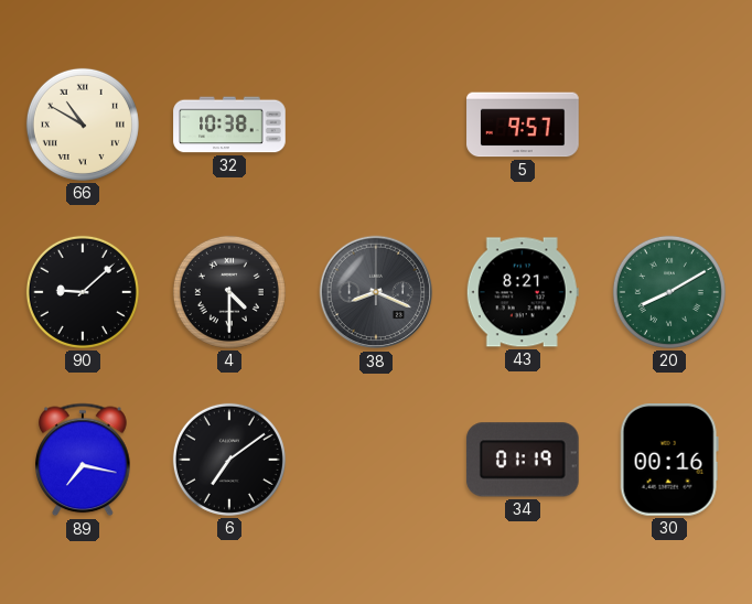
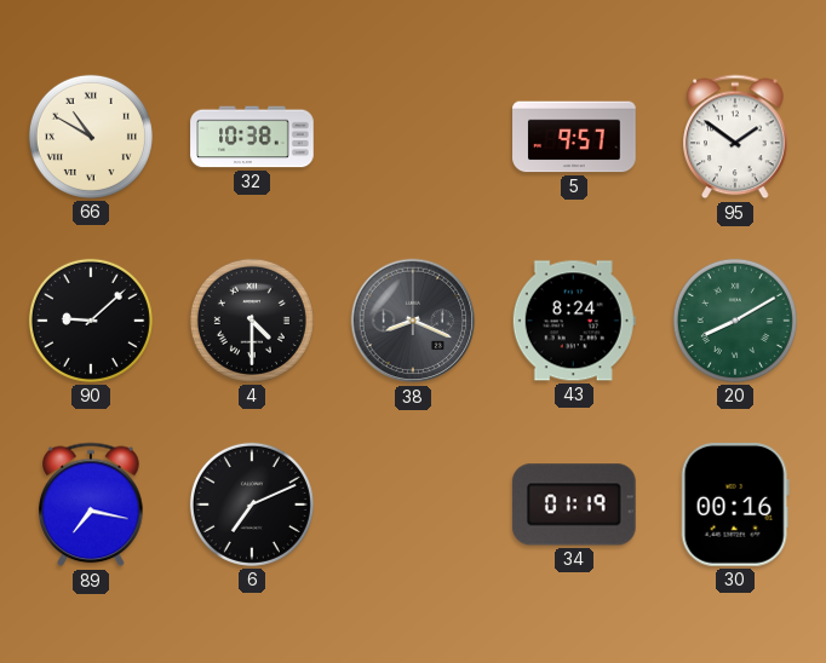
95: none -> 1:51 (735, 137)
43: 8:21 -> 8:24 (574, 321)
6: 7:09 -> 7:11 (252, 505)
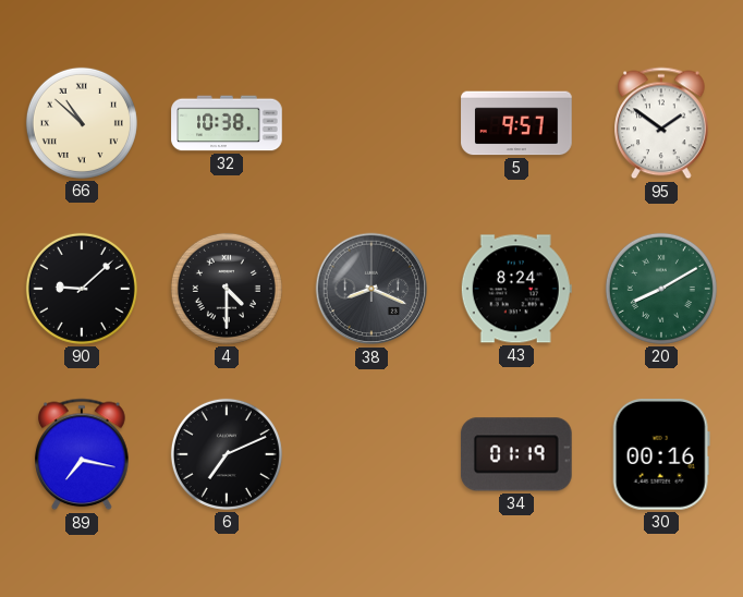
66: 10:50 -> 10:52 (82, 123)
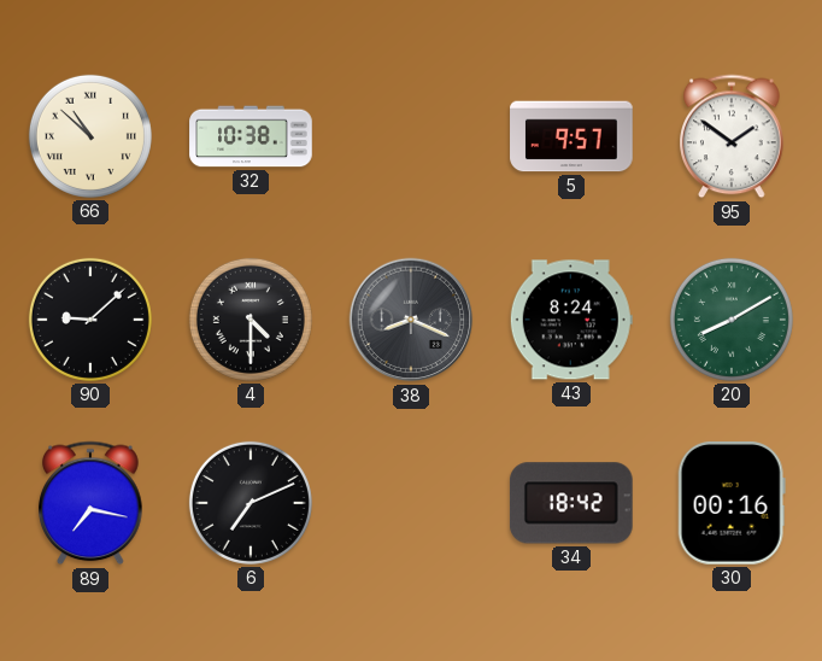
34: 01:19 -> 18:42 (571, 503)
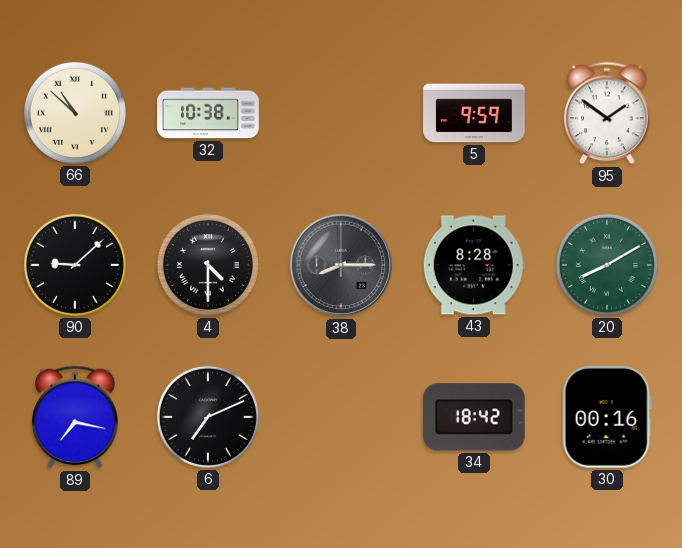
5: 9:57 -> 9:59 (474, 113)
38: 8:19 -> 8:15 (341, 265)
43: 8:24 -> 8:28 (474, 265)
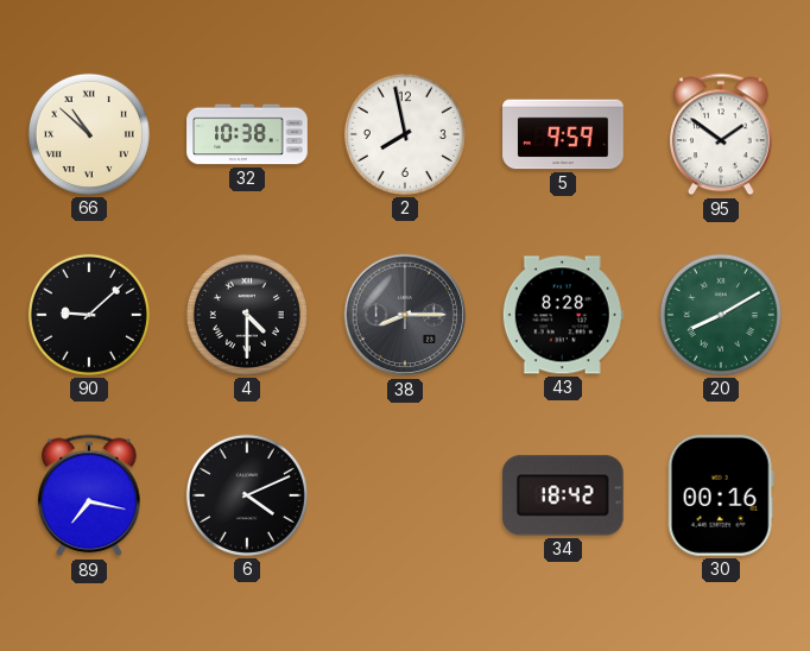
2: none -> 7:58 (405, 134)
6: 7:11 -> 4:11 (247, 495)
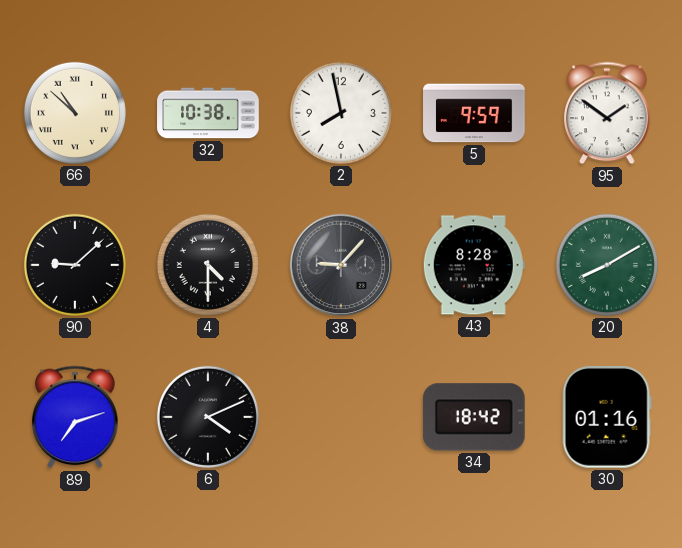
38: 8:15 -> 9:07 (341, 265)
89: 7:17 -> 7:12 (75, 417)
30: 00:16 -> 01:16 (607, 418)
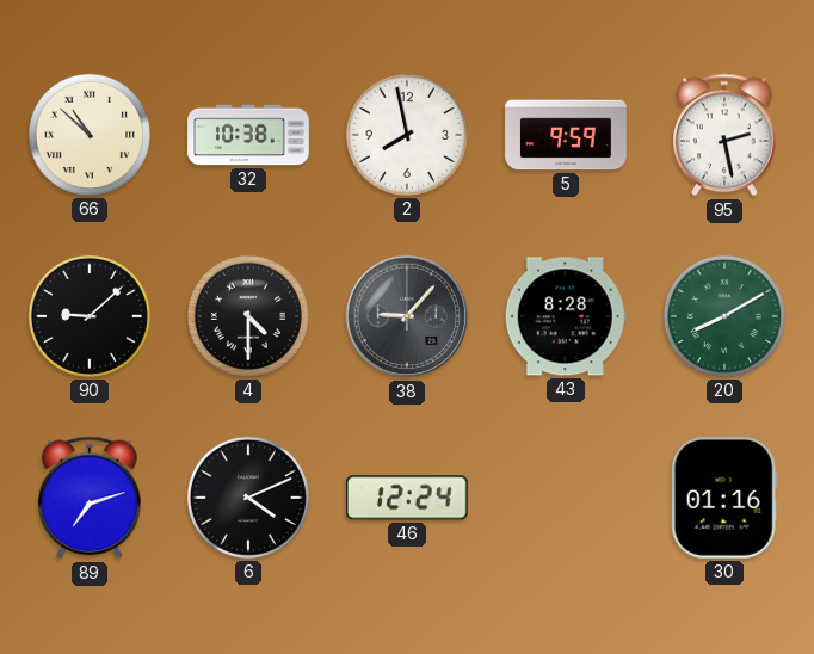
95: 1:51 -> 2:28 (724, 135)
46: none -> 12:24 (407, 498)
34: 18:42 -> none (474, 417)
